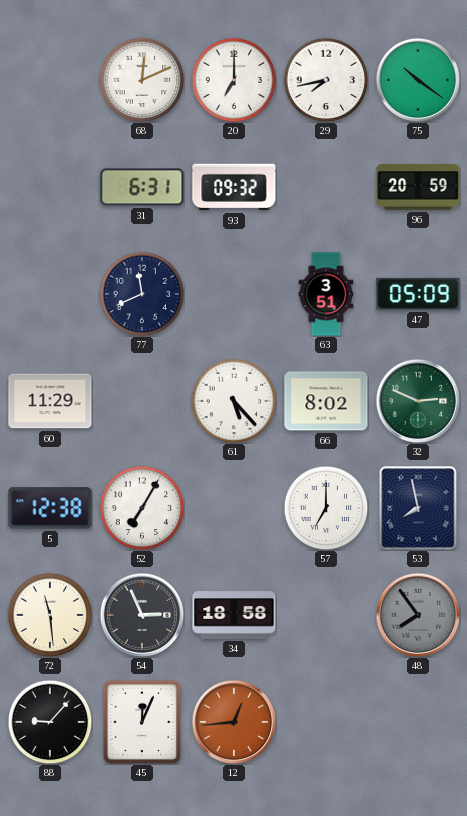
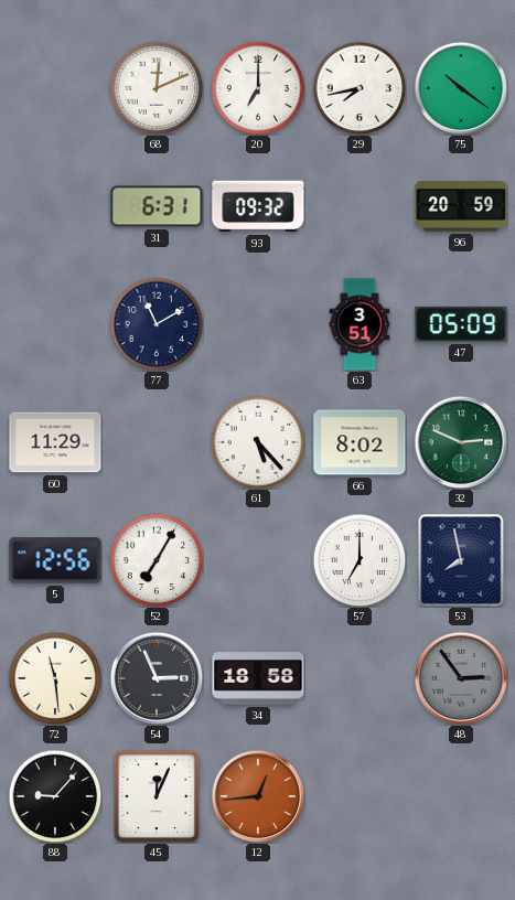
77: 11:41 -> 11:10 (157, 324)
5: 12:38 -> 12:56 (55, 560)
48: 7:54 -> 2:54 (461, 678)
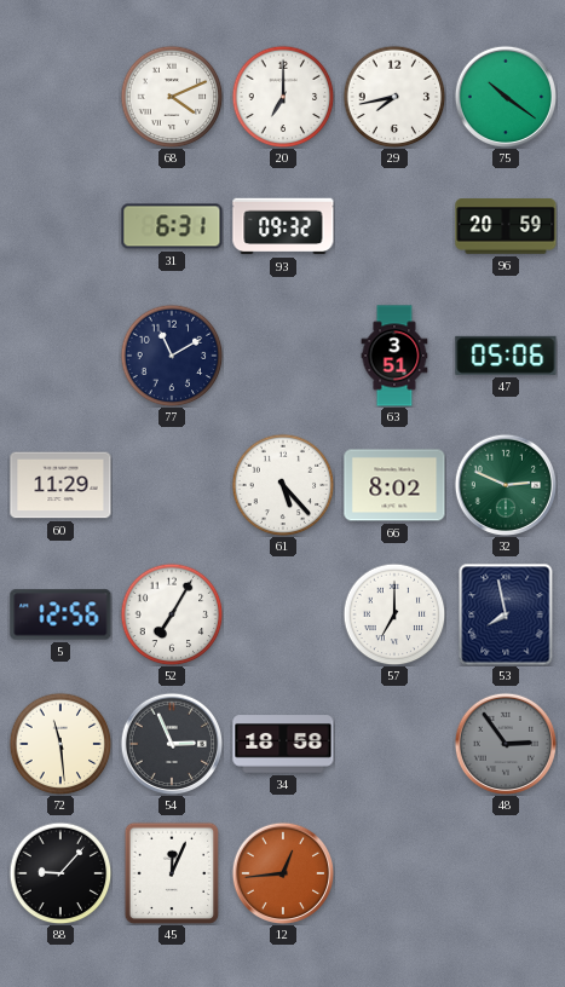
68: 12:11 -> 4:11 (172, 97)
47: 05:09 -> 05:06 (506, 356)
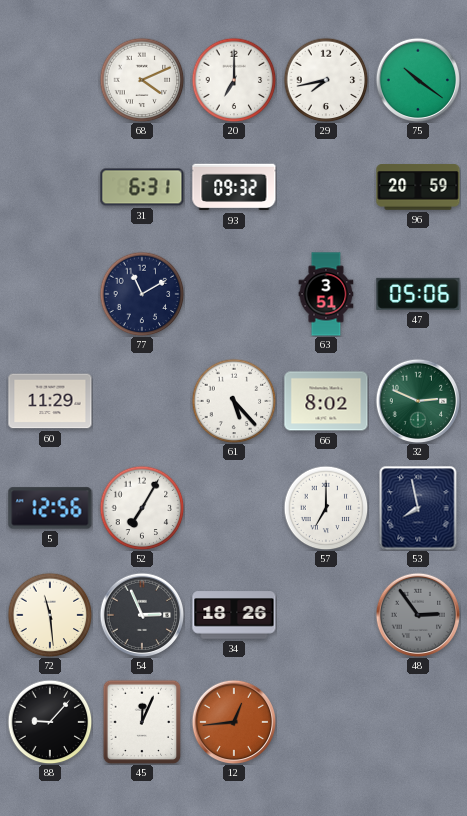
34: 18:58 -> 18:26 (234, 615)
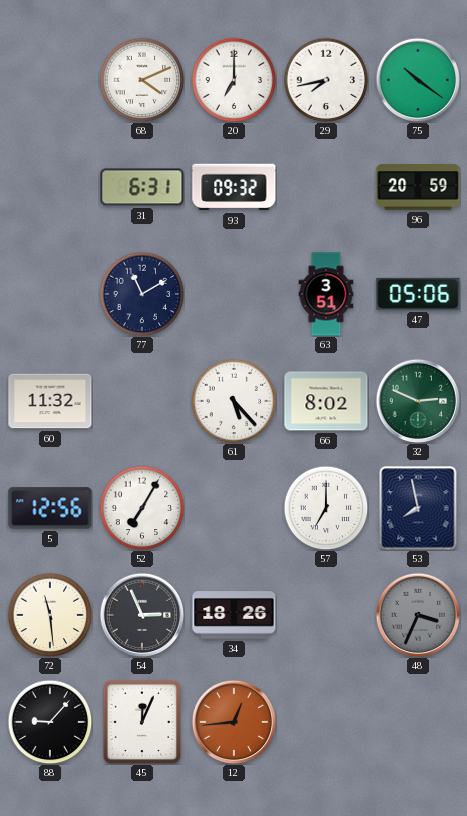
60: 11:29 -> 11:32 (50, 401)
48: 2:54 -> 3:34 (418, 615)
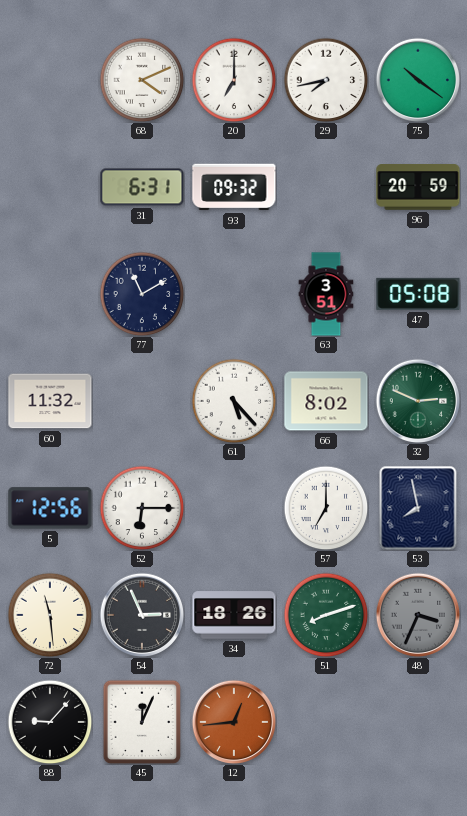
47: 05:06 -> 05:08 (418, 294)
52: 7:05 -> 6:15 (142, 508)
51: none -> 8:12 (326, 615)
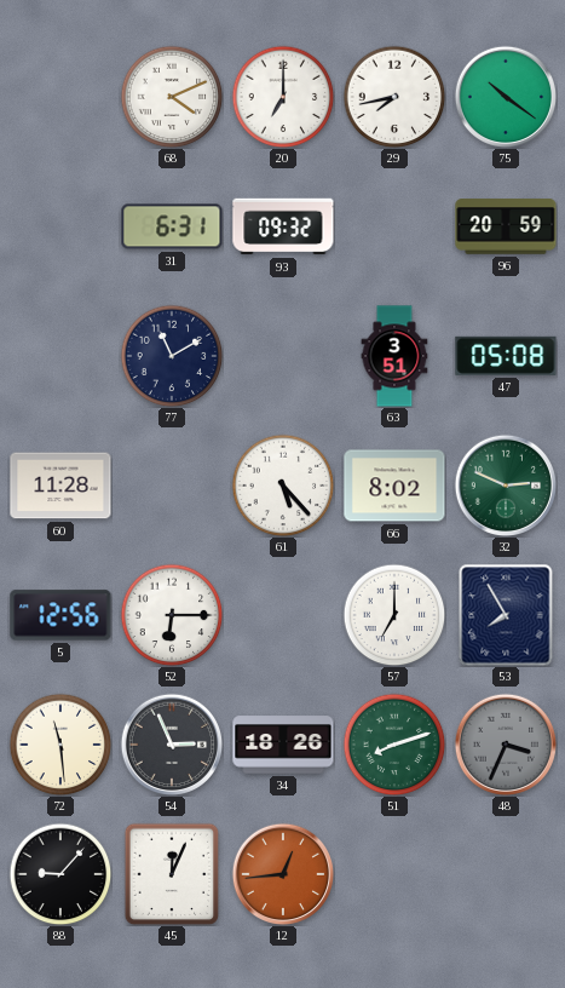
60: 11:32 -> 11:28 (60, 486)
53: 7:58 -> 7:55 (506, 615)
